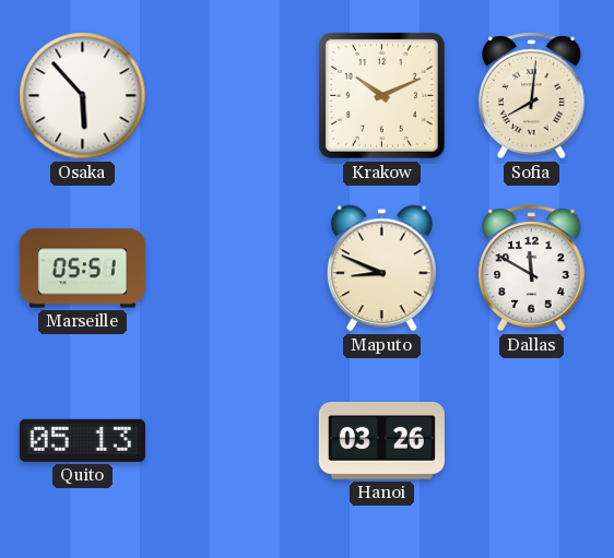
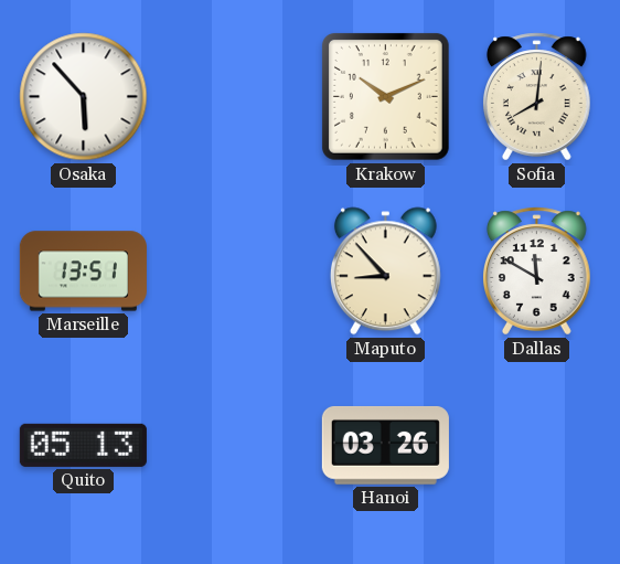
Marseille: 05:51 -> 13:51 (83, 272)
Maputo: 8:49 -> 8:53 (385, 272)
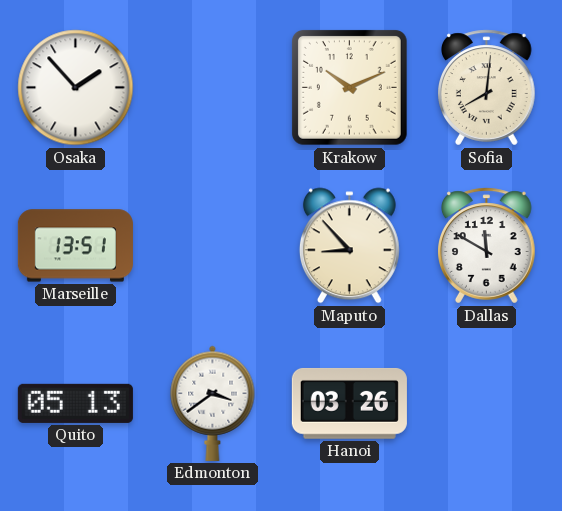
Osaka: 5:53 -> 1:53 (76, 88)
Edmonton: none -> 3:39 (213, 403)
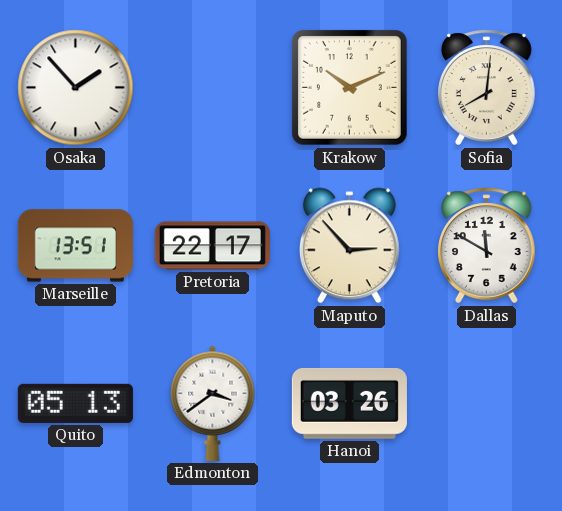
Pretoria: none -> 22:17 (212, 246)
Maputo: 8:53 -> 2:53 (349, 246)
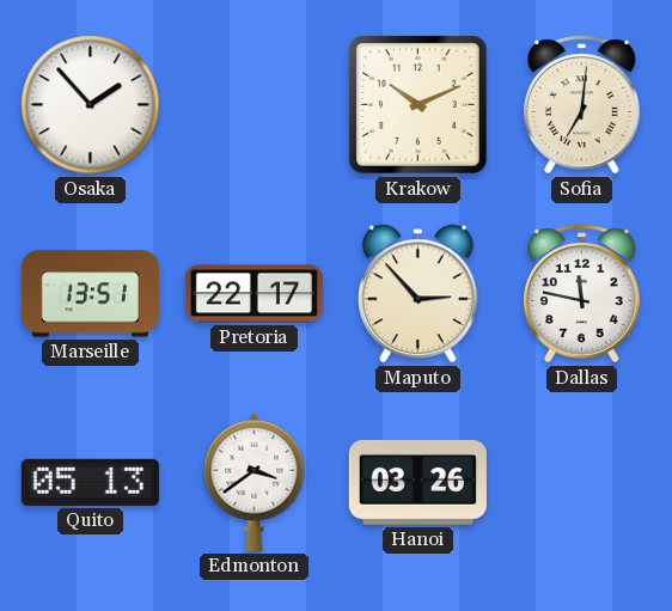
Sofia: 8:01 -> 7:01 (582, 105)
Dallas: 11:50 -> 11:47 (582, 294)
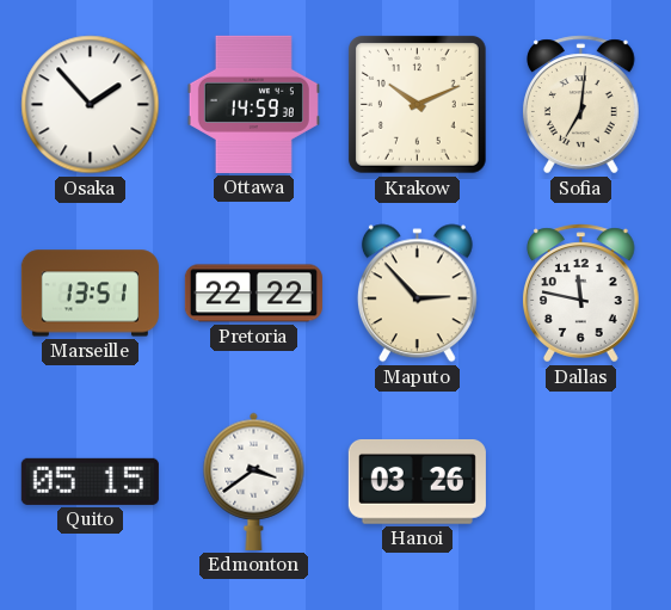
Ottawa: none -> 14:59 (253, 104)
Pretoria: 22:17 -> 22:22 (253, 294)
Quito: 05:13 -> 05:15 (90, 481)
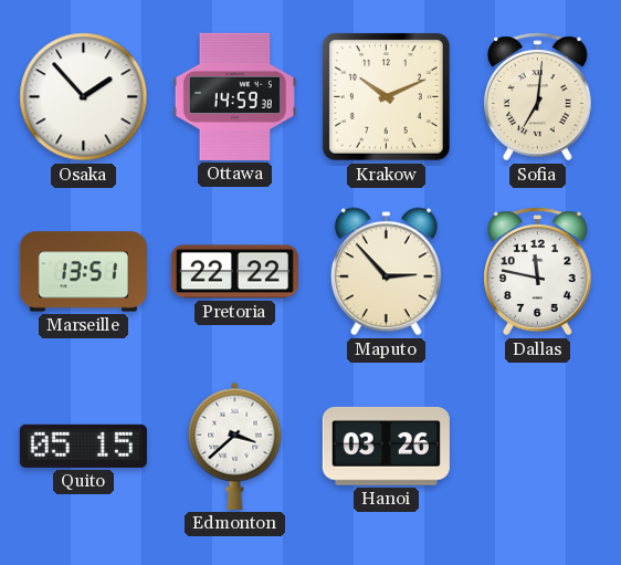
Edmonton: 3:39 -> 3:38 (235, 446)
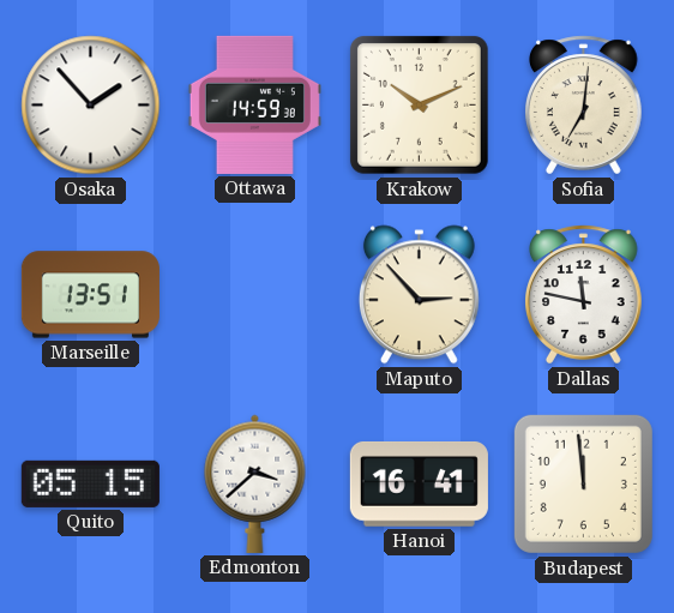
Pretoria: 22:22 -> none (234, 272)
Hanoi: 03:26 -> 16:41 (419, 483)
Budapest: none -> 11:59 (583, 483)
